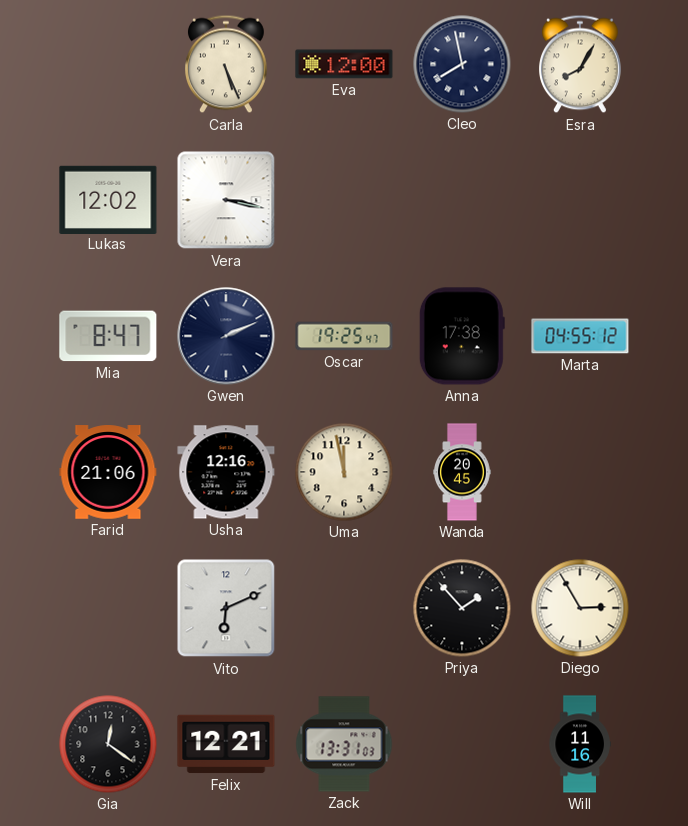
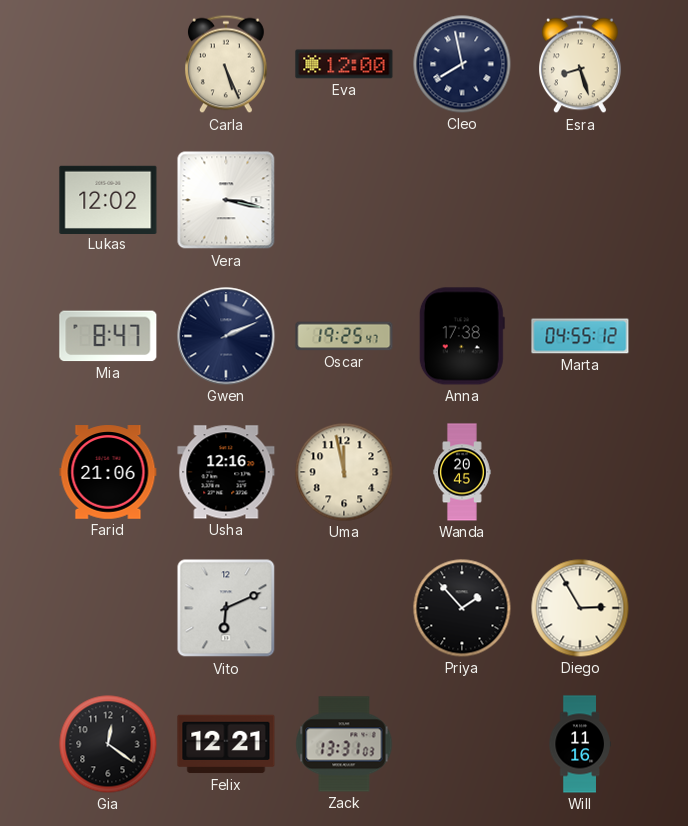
Esra: 8:05 -> 8:27 (581, 64)
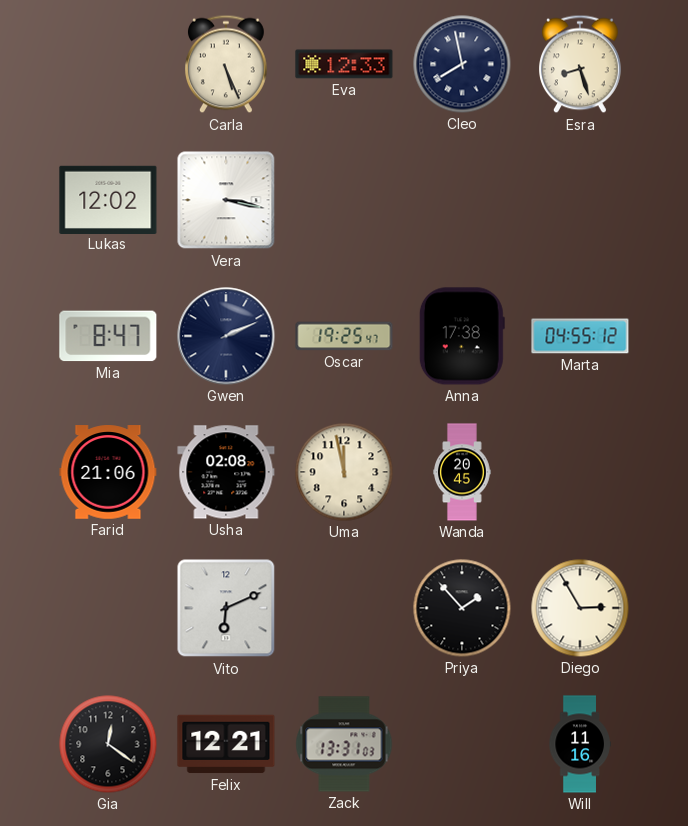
Eva: 12:00 -> 12:33 (344, 64)
Usha: 12:16 -> 02:08 (226, 472)
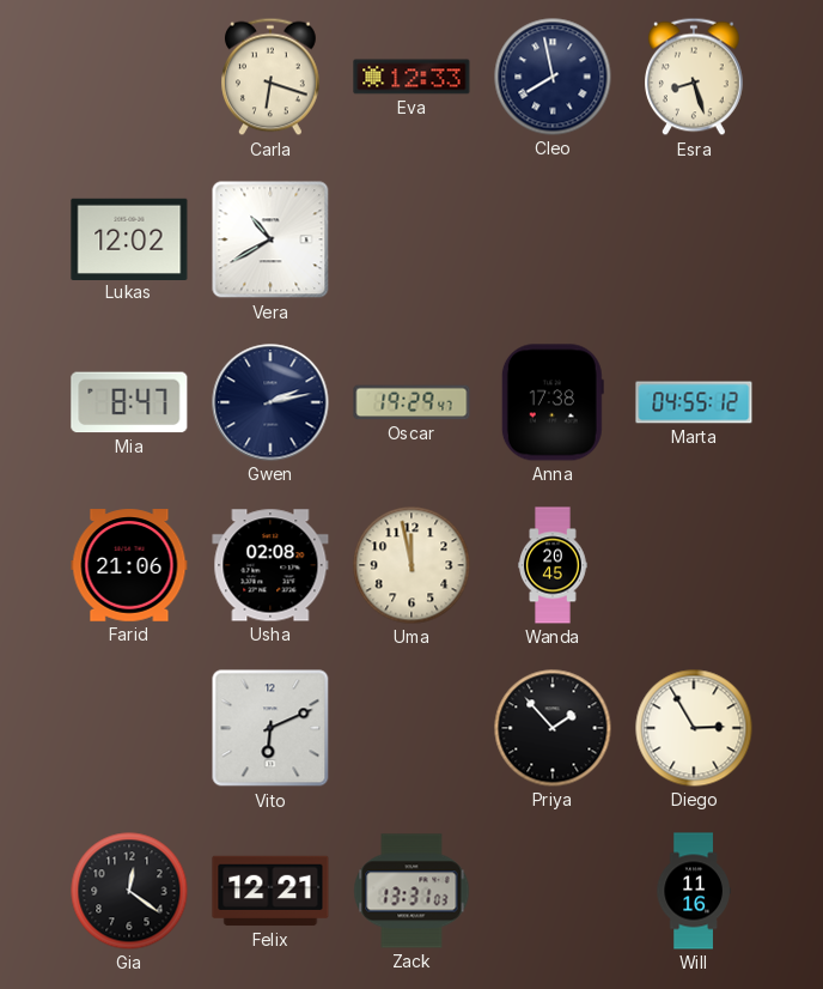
Carla: 5:26 -> 6:18 (272, 77)
Vera: 3:17 -> 10:40 (270, 239)
Gwen: 2:11 -> 2:13 (270, 402)
Oscar: 19:25 -> 19:29 (411, 402)
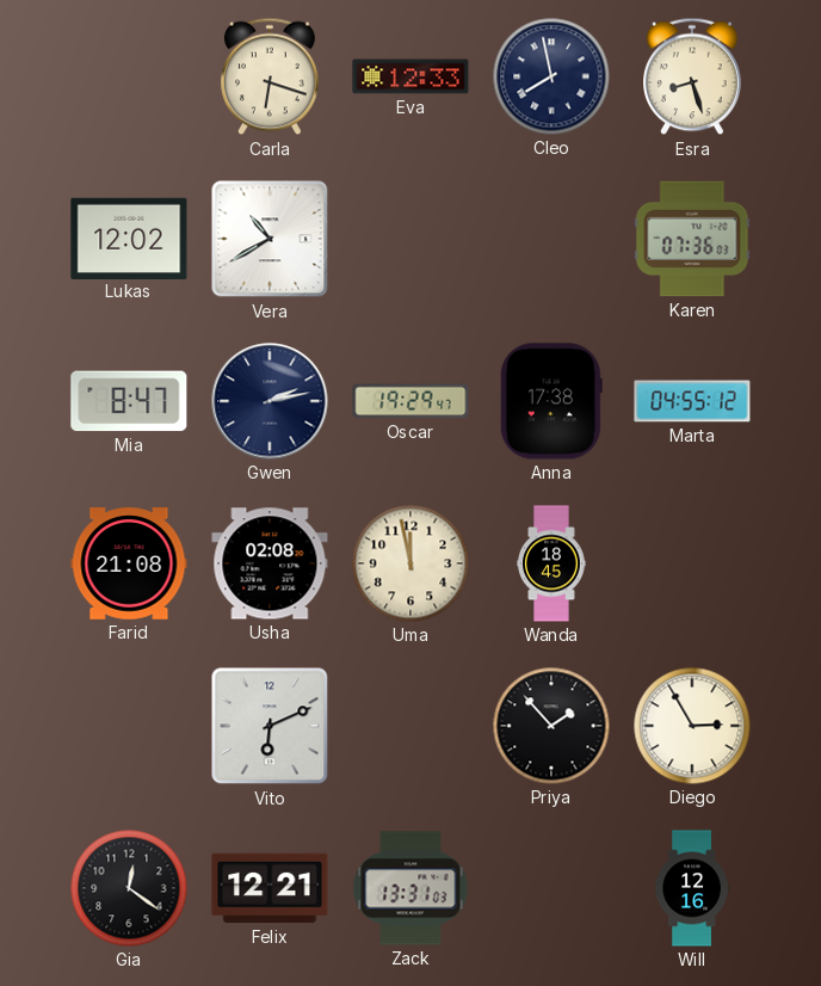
Karen: none -> 07:36 (692, 239)
Farid: 21:06 -> 21:08 (129, 563)
Wanda: 20:45 -> 18:45 (551, 563)
Will: 11:16 -> 12:16 (692, 888)
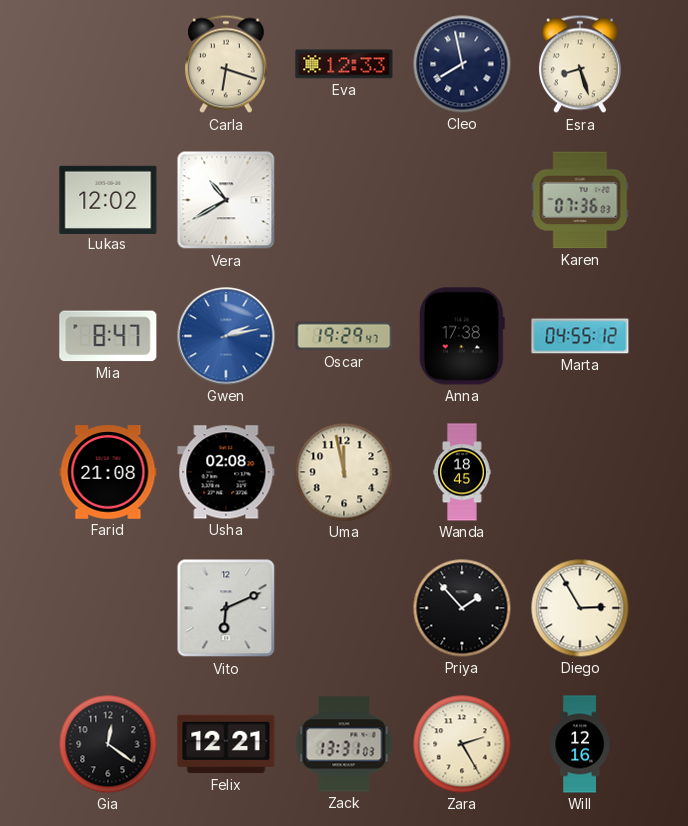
Gwen dial: navy -> blue (226, 336)
Zara: none -> 2:25 (462, 744)
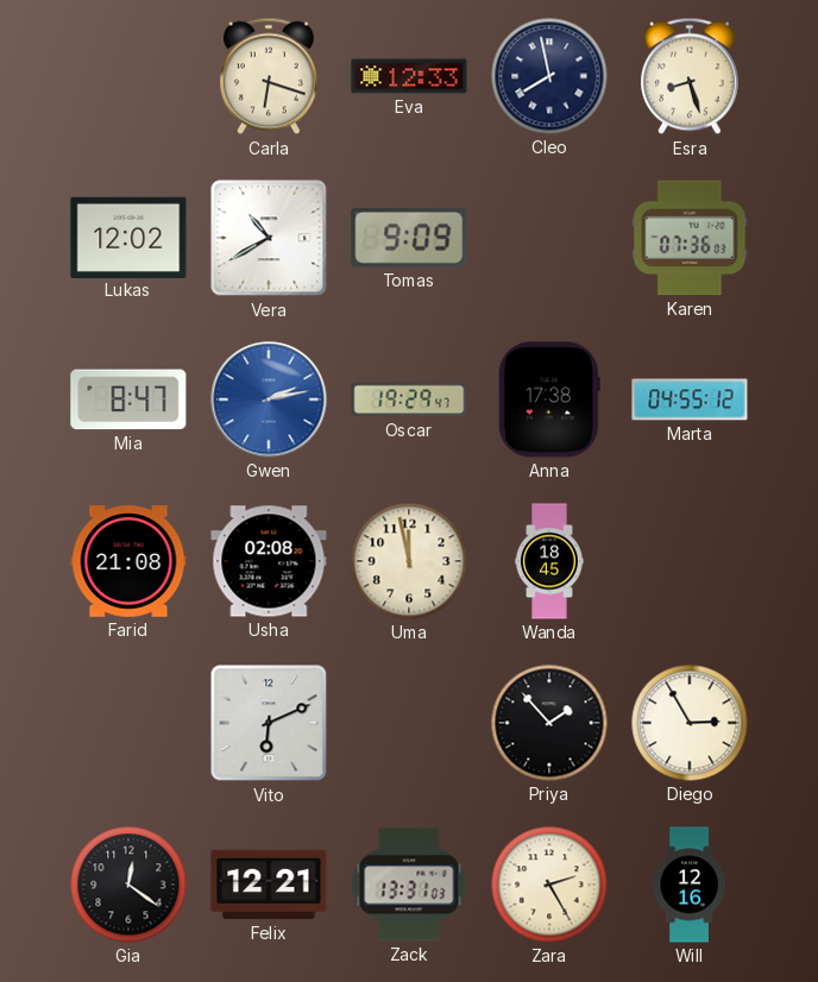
Tomas: none -> 9:09 (409, 238)
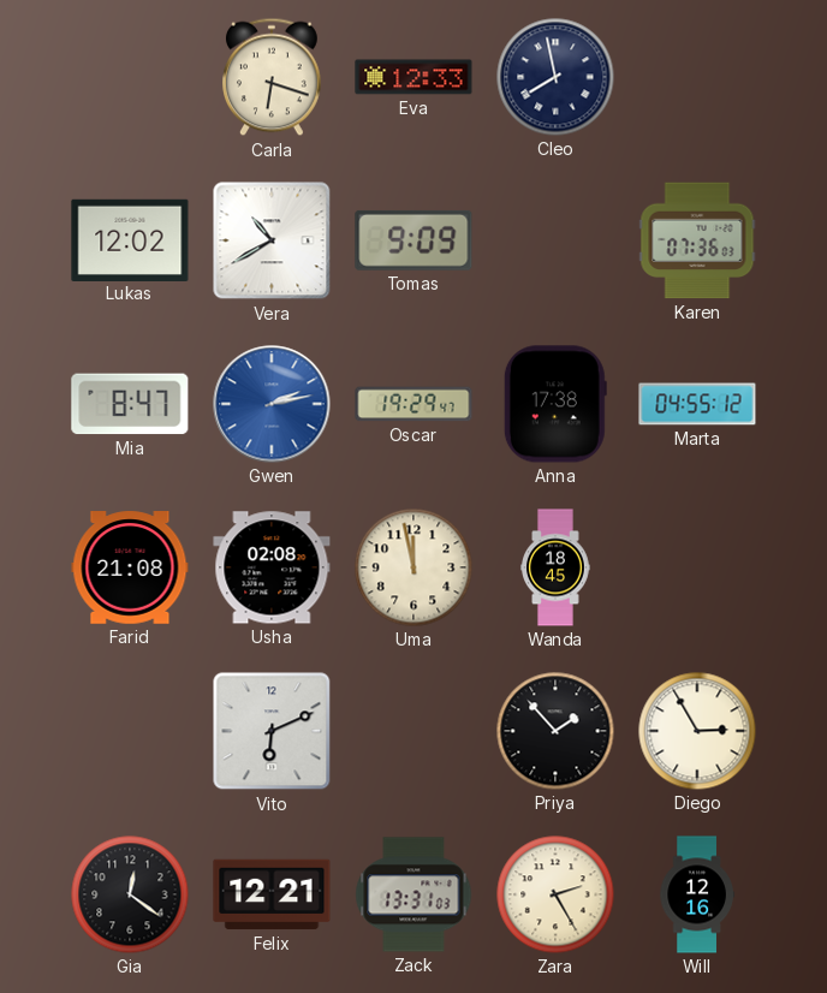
Esra: 8:27 -> none (691, 76)
